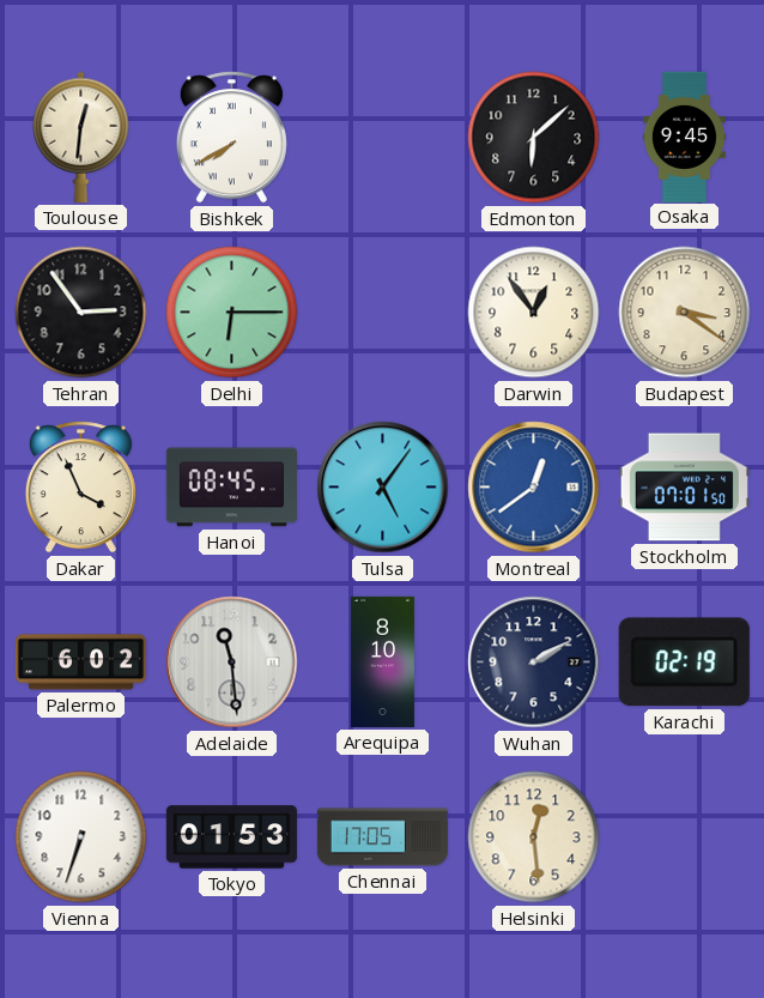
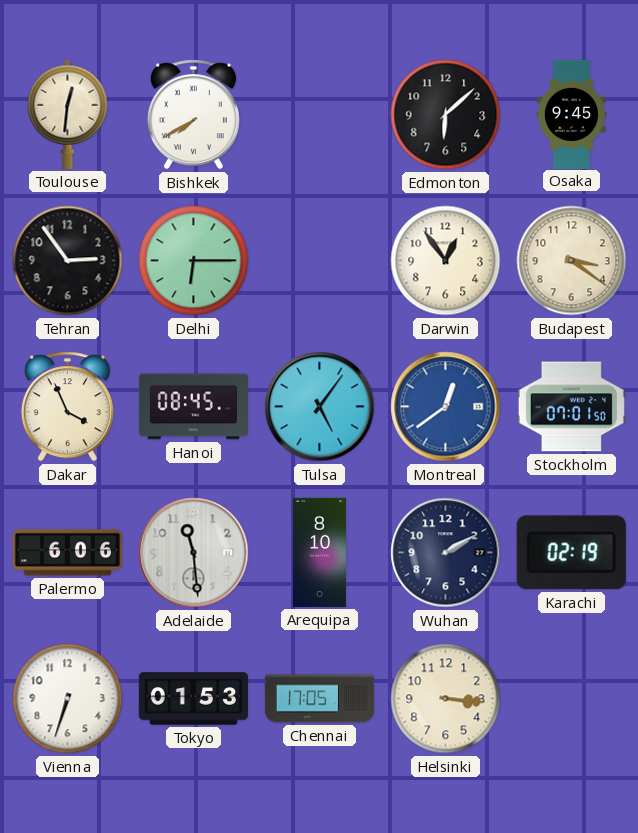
Palermo: 6:02 -> 6:06 (67, 553)
Helsinki: 12:29 -> 3:16 (446, 699)
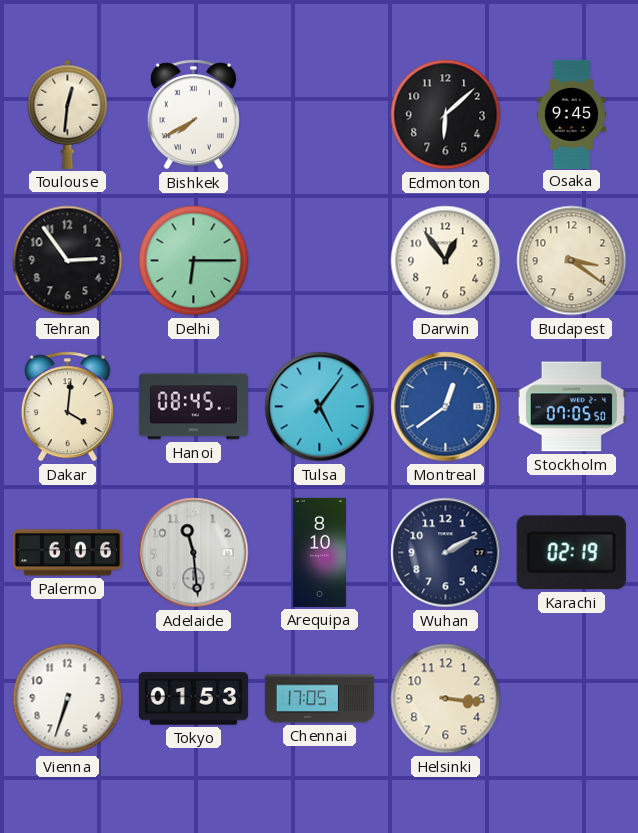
Dakar: 3:56 -> 4:01 (67, 407)
Stockholm: 07:01 -> 07:05 (571, 407)
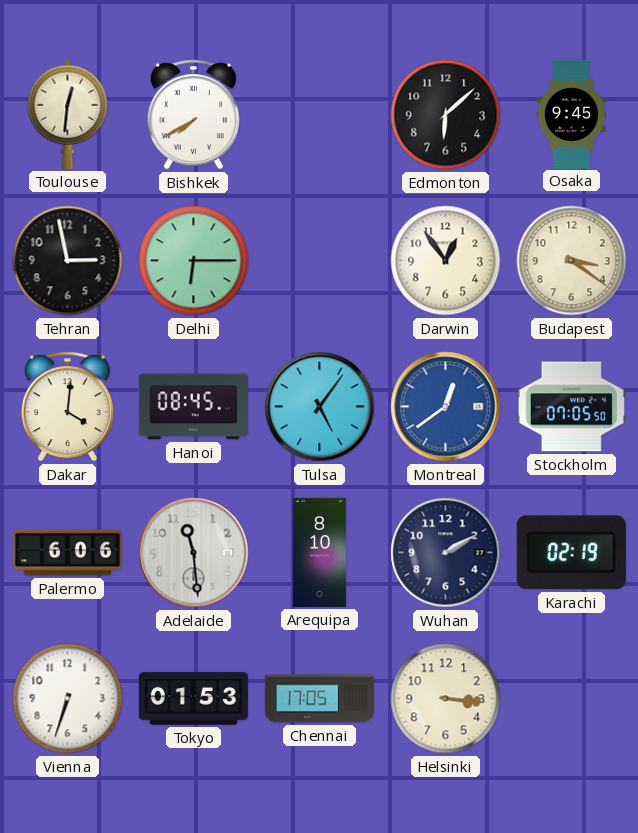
Tehran: 2:54 -> 2:58 (68, 261)
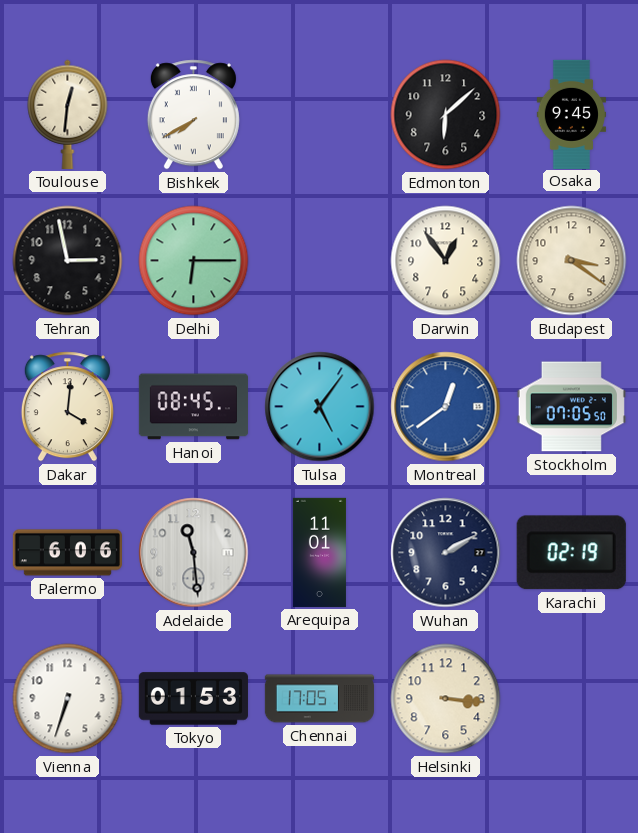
Arequipa: 8:10 -> 11:01 (319, 552)
